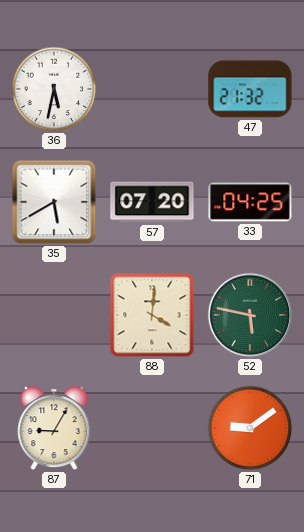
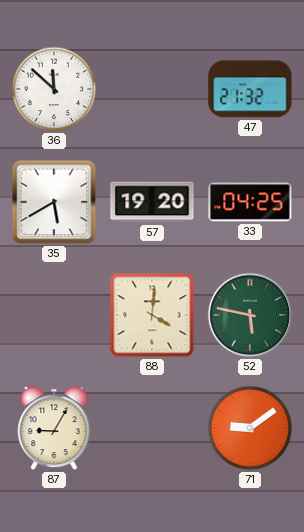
36: 5:32 -> 11:52 (54, 89)
57: 07:20 -> 19:20 (152, 202)
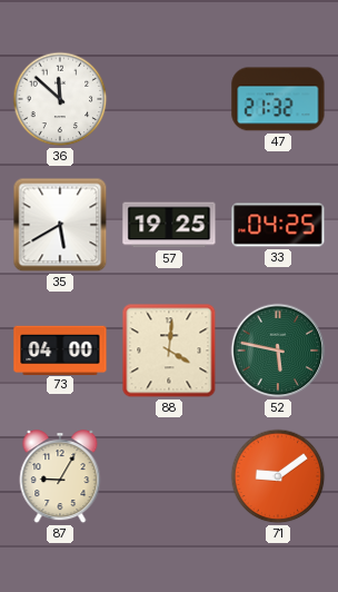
57: 19:20 -> 19:25 (169, 225)
73: none -> 04:00 (60, 349)
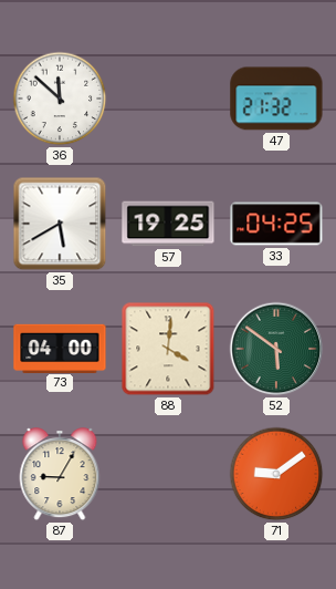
52: 5:47 -> 5:51 (276, 349)
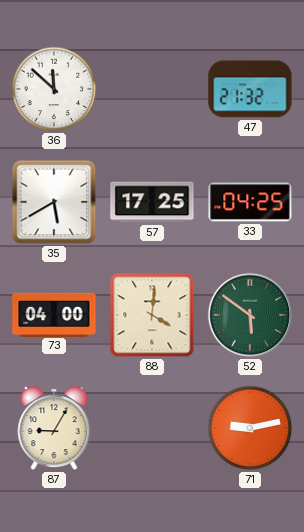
57: 19:25 -> 17:25 (152, 202)
71: 9:09 -> 9:13 (250, 428)
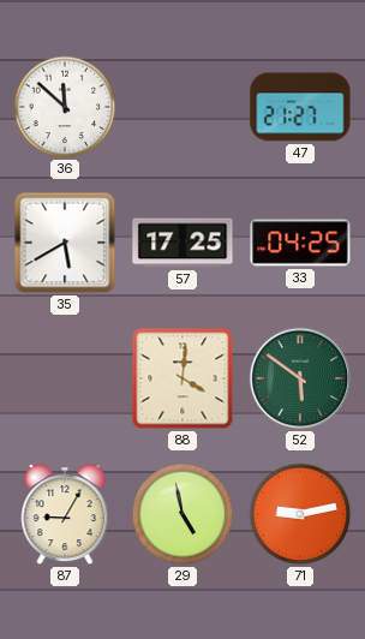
47: 21:32 -> 21:27 (300, 107)
73: 04:00 -> none (54, 314)
29: none -> 4:58 (182, 514)
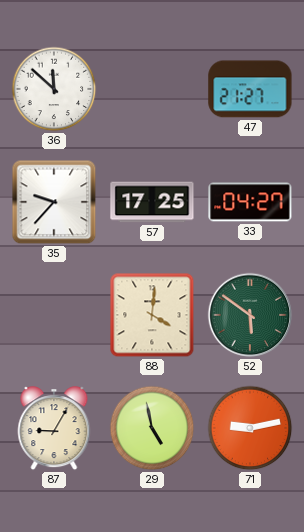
35: 5:40 -> 9:37 (54, 202)
33: 04:25 -> 04:27 (250, 202)
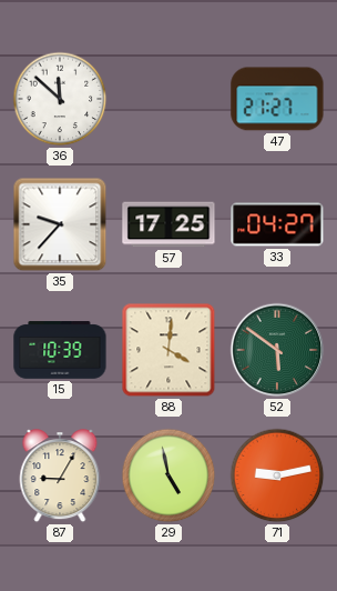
15: none -> 10:39 (60, 350)
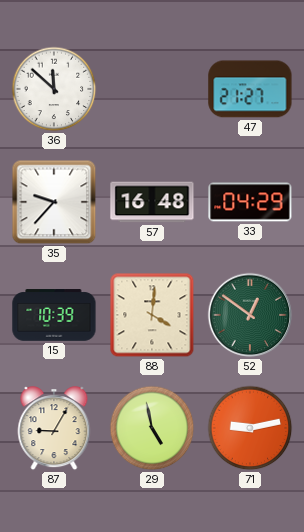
57: 17:25 -> 16:48 (152, 202)
33: 04:27 -> 04:29 (250, 202)
52: 5:51 -> 12:51 (250, 315)
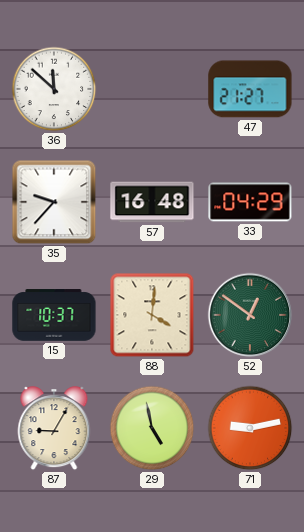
15: 10:39 -> 10:37 (54, 315)
